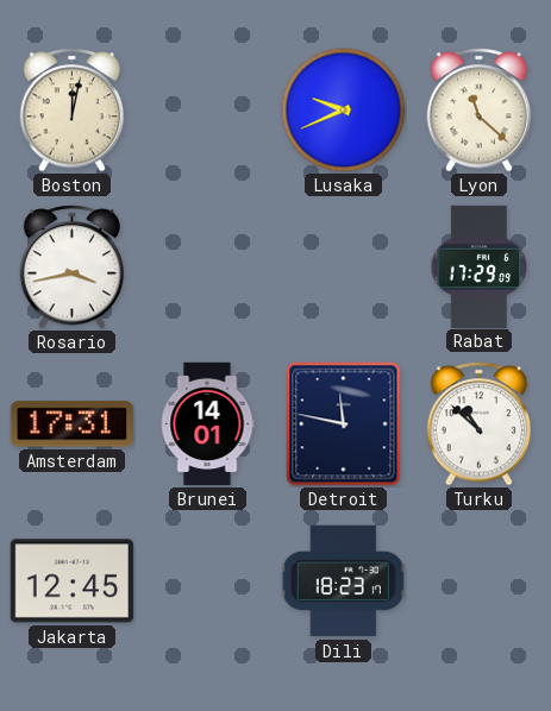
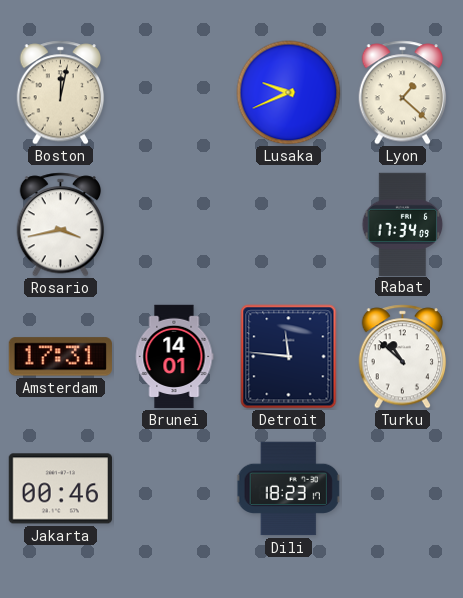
Lyon: 11:22 -> 1:22 (403, 93)
Rabat: 17:29 -> 17:34 (403, 224)
Detroit: 11:47 -> 11:46 (289, 357)
Jakarta: 12:45 -> 00:46 (60, 489)
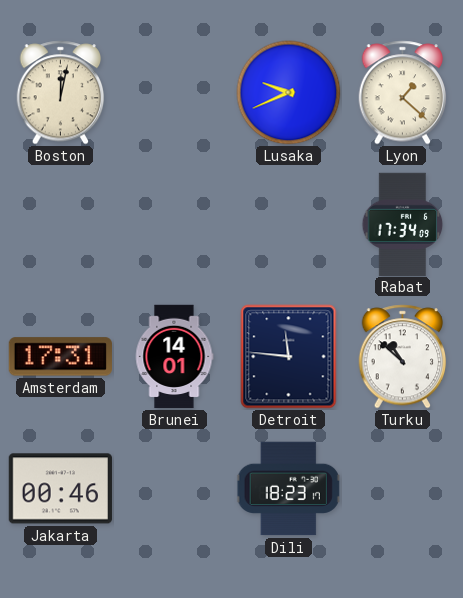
Rosario: 3:43 -> none (61, 225)
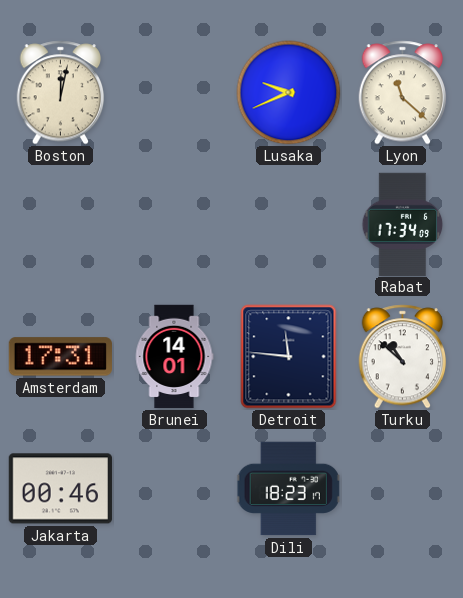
Lyon: 1:22 -> 11:22 (403, 93)
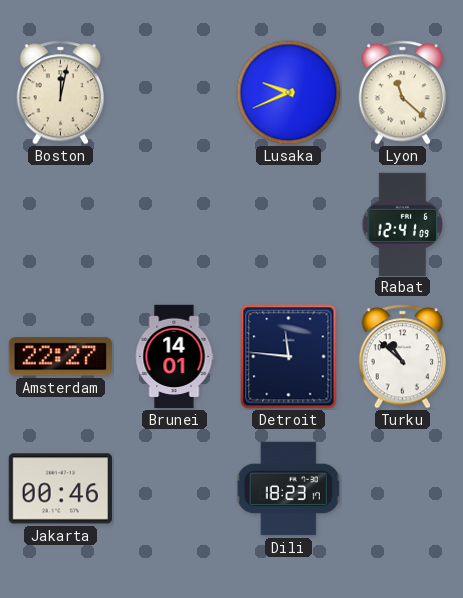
Rabat: 17:34 -> 12:41 (403, 224)
Amsterdam: 17:31 -> 22:27 (60, 357)
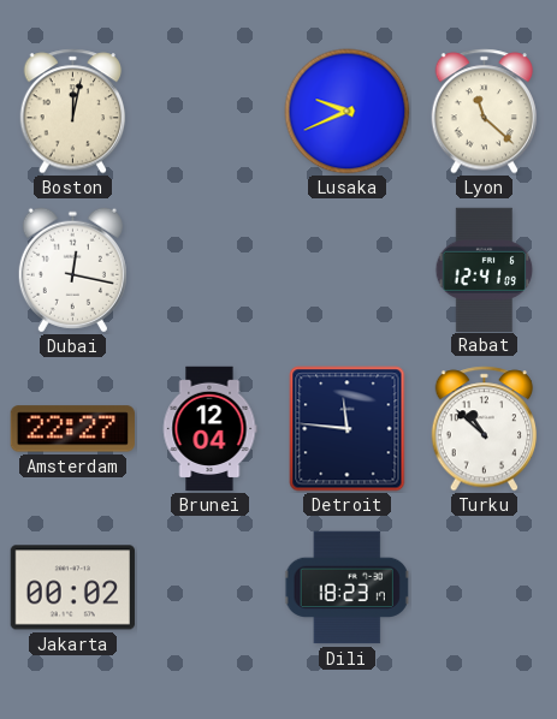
Dubai: none -> 12:17 (72, 271)
Brunei: 14:01 -> 12:04 (209, 429)
Jakarta: 00:46 -> 00:02 (72, 588)
